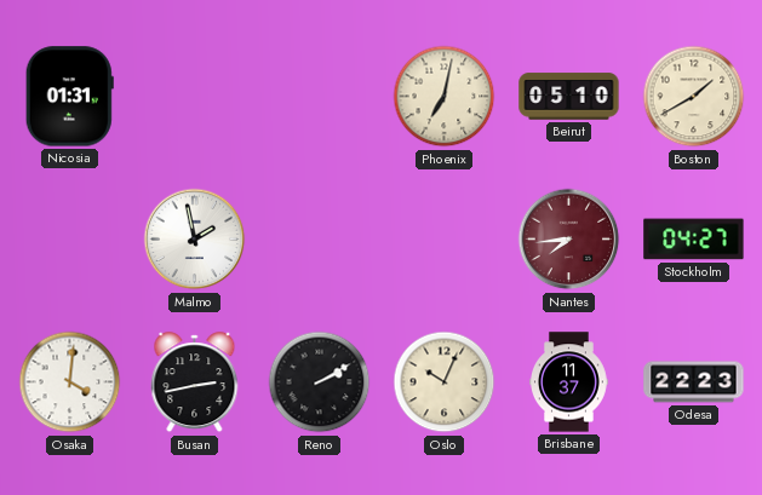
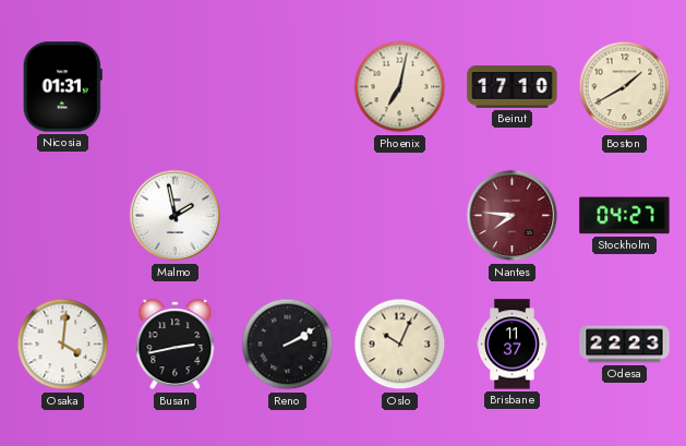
Beirut: 05:10 -> 17:10 (513, 87)
Nantes: 7:44 -> 7:46 (513, 216)
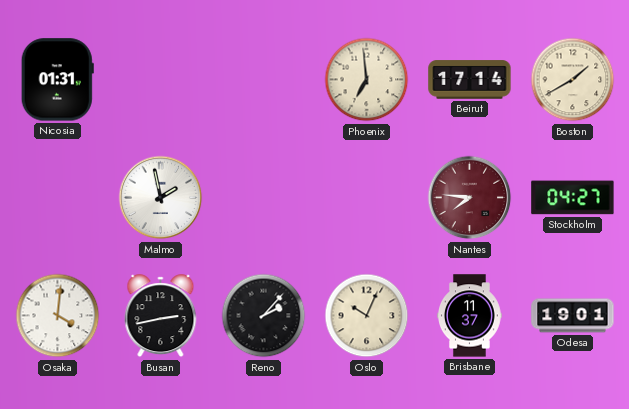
Phoenix: 7:02 -> 6:59 (367, 80)
Beirut: 17:10 -> 17:14 (470, 80)
Reno: 2:10 -> 2:07 (264, 316)
Odesa: 22:23 -> 19:01 (573, 316)
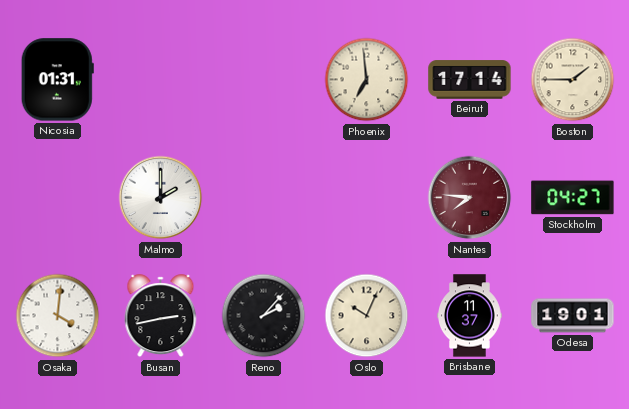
Boston: 1:40 -> 1:45 (573, 80)
Malmo: 1:58 -> 2:00 (161, 198)
